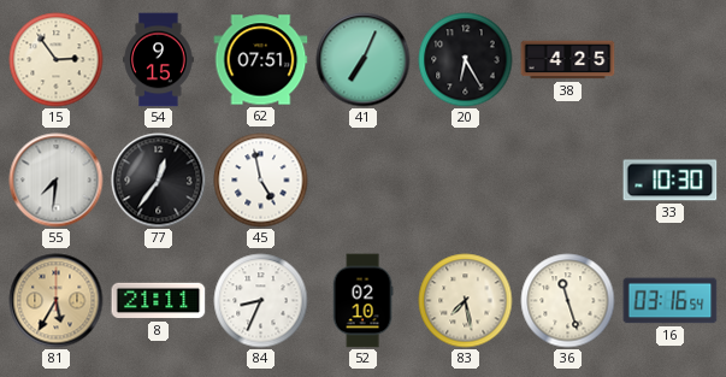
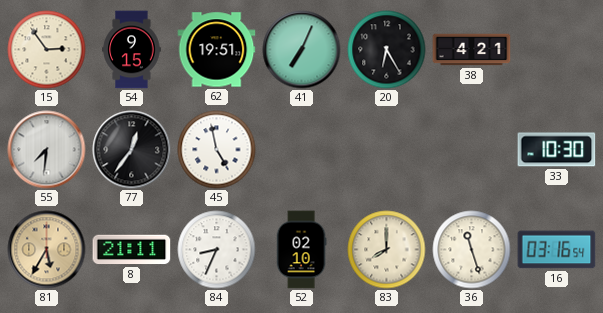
62: 07:51 -> 19:51 (217, 50)
38: 4:25 -> 4:21 (472, 50)
83: 7:28 -> 8:00 (387, 250)
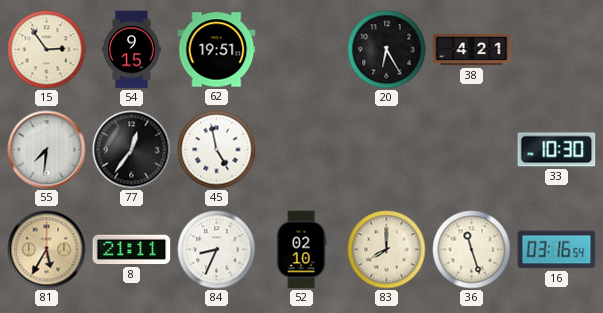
41: 7:04 -> none (302, 50)
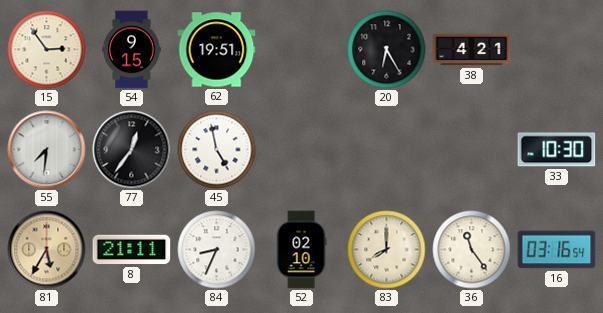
36: 11:27 -> 11:24 (472, 250)
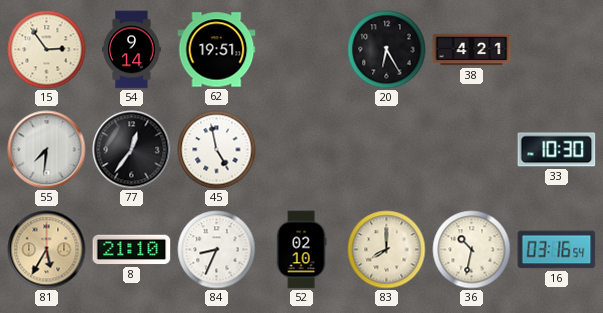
54: 9:15 -> 9:14 (132, 50)
8: 21:11 -> 21:10 (132, 250)
36: 11:24 -> 10:32 (472, 250)
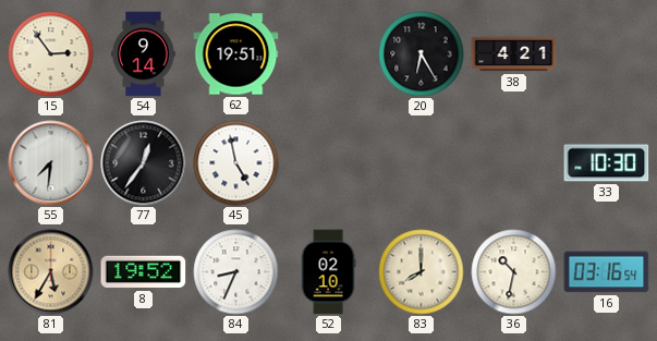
8: 21:10 -> 19:52 (144, 272)
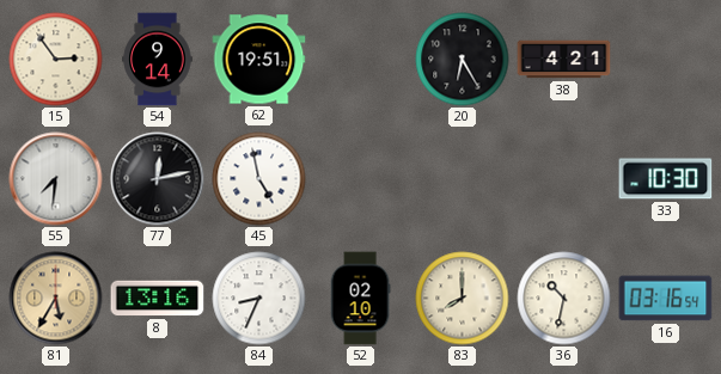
77: 12:36 -> 12:13 (158, 179)
8: 19:52 -> 13:16 (158, 299)
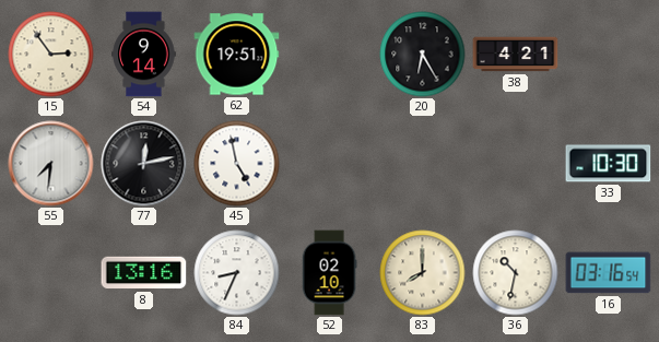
81: 5:35 -> none (56, 299)
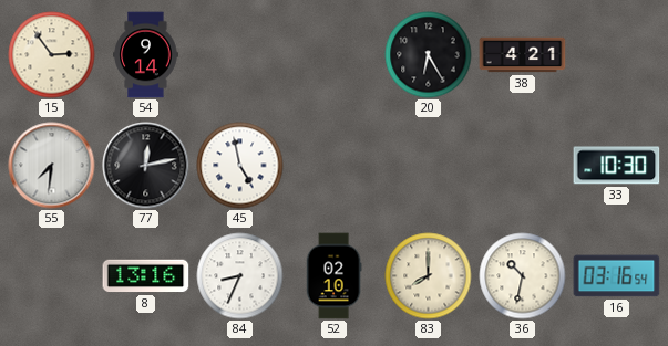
62: 19:51 -> none (237, 55)
